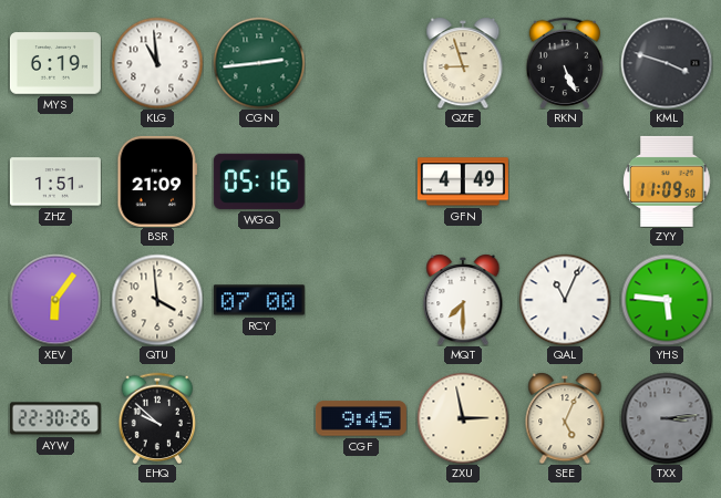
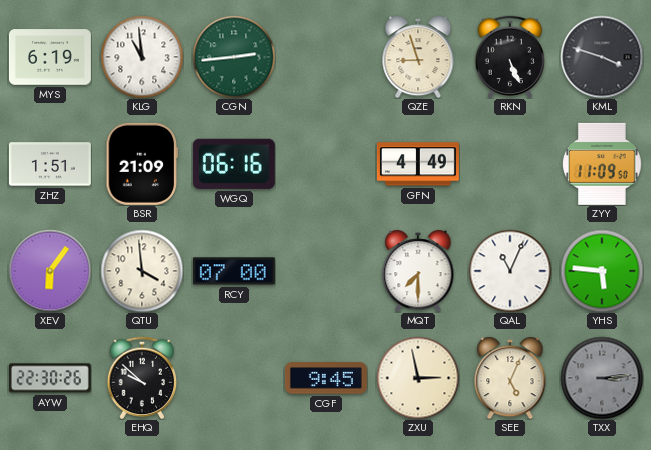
WGQ: 05:16 -> 06:16 (234, 164)
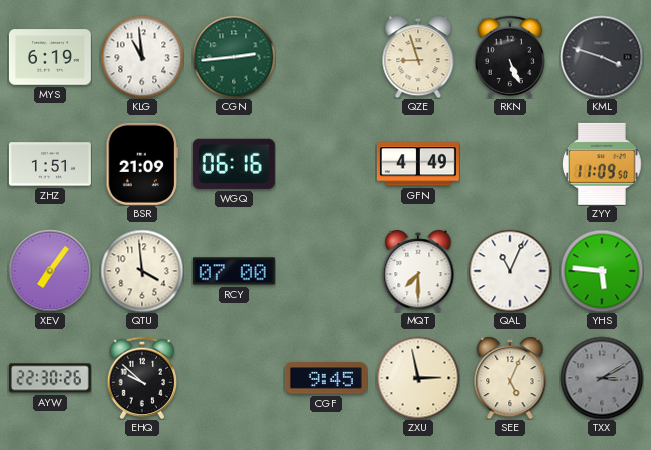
XEV: 6:06 -> 7:06 (50, 271)
TXX: 3:14 -> 3:10 (602, 378)
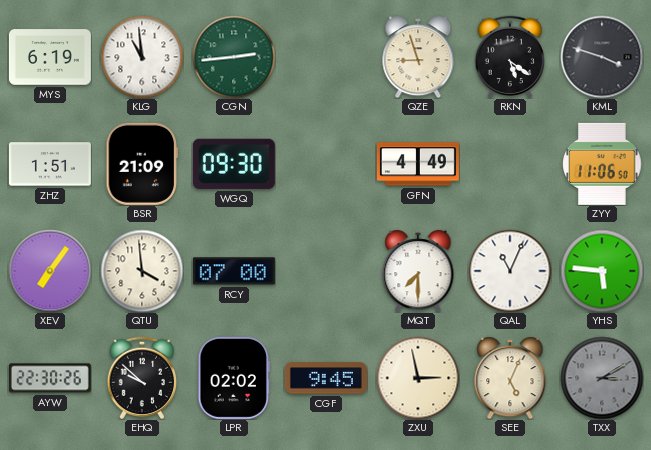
RKN: 5:26 -> 5:21 (510, 56)
WGQ: 06:16 -> 09:30 (234, 164)
ZYY: 11:09 -> 11:06 (602, 164)
LPR: none -> 02:02 (234, 378)
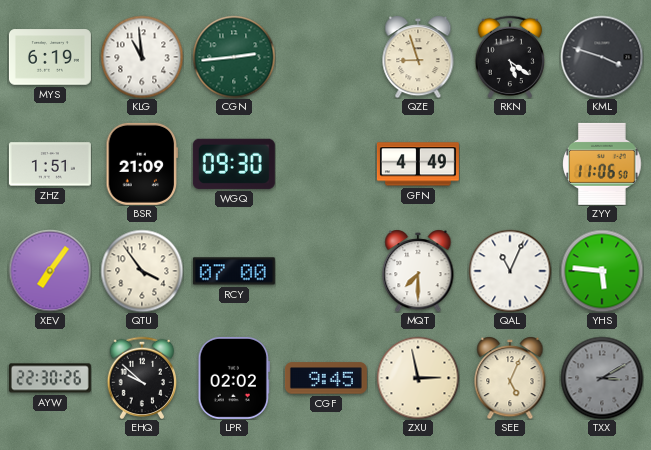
QTU: 3:59 -> 3:54 (142, 271)
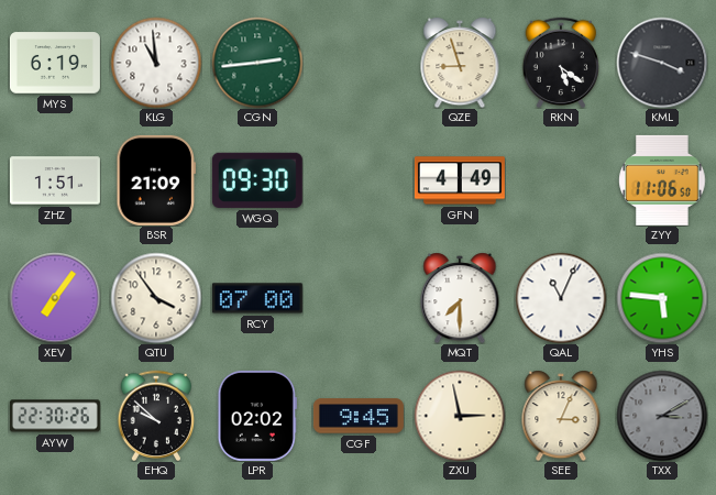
SEE: 5:04 -> 3:04 (561, 416)
